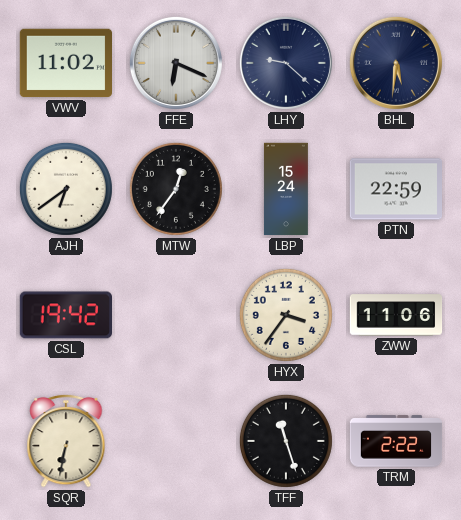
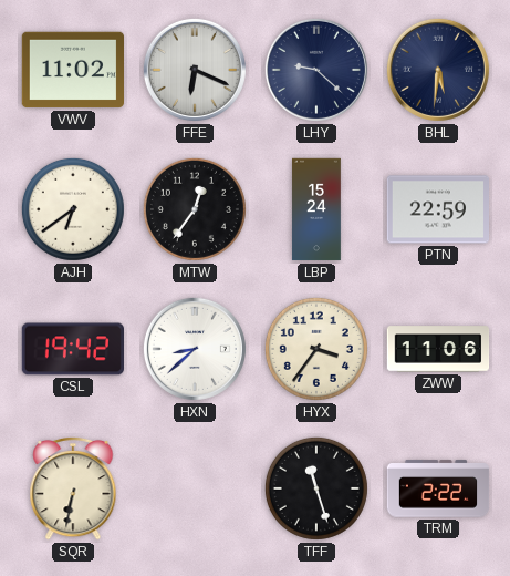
HXN: none -> 8:38 (195, 349)
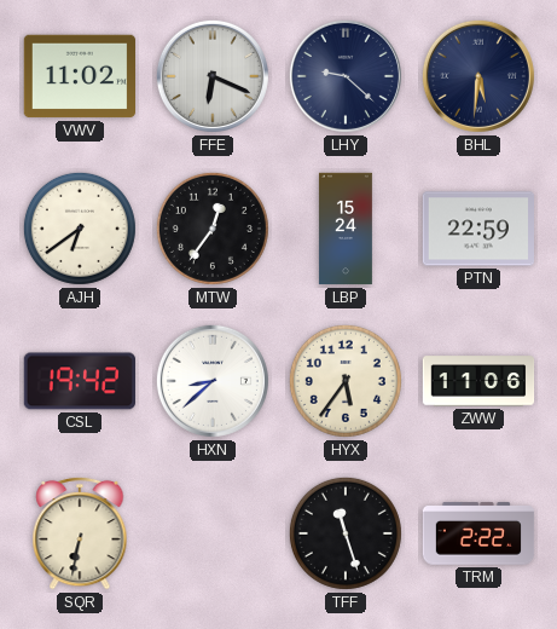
HYX: 3:36 -> 5:36 (346, 381)
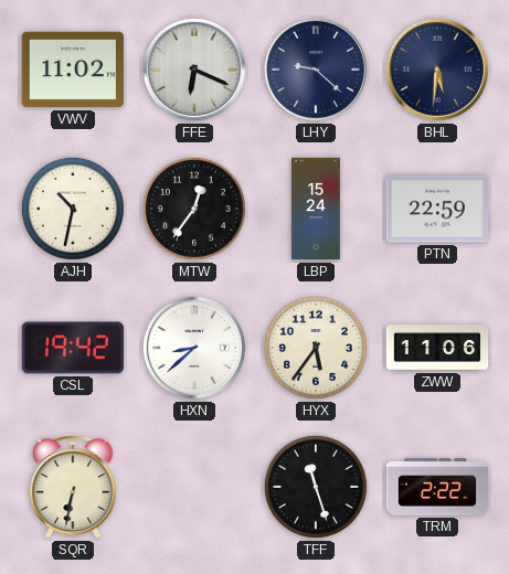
AJH: 6:39 -> 10:32 (73, 209)
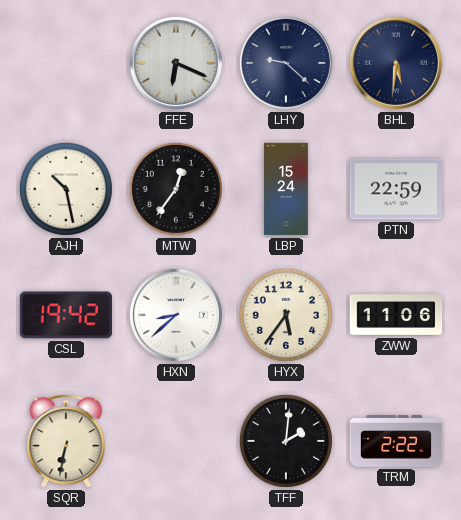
VWV: 11:02 -> none (72, 70)
AJH: 10:32 -> 10:28 (66, 189)
TFF: 11:27 -> 2:01 (286, 441)
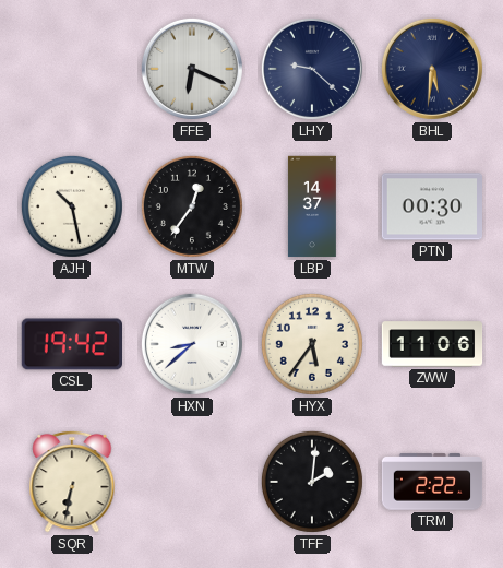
LBP: 15:24 -> 14:37 (312, 206)
PTN: 22:59 -> 00:30 (431, 206)
